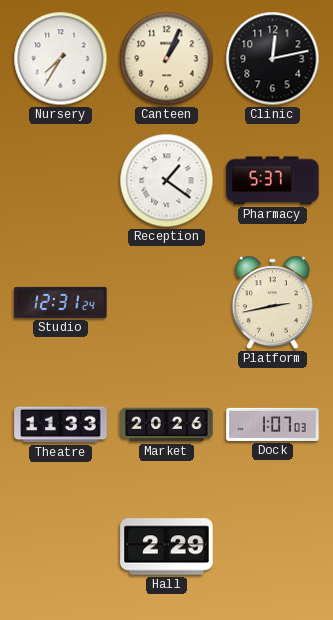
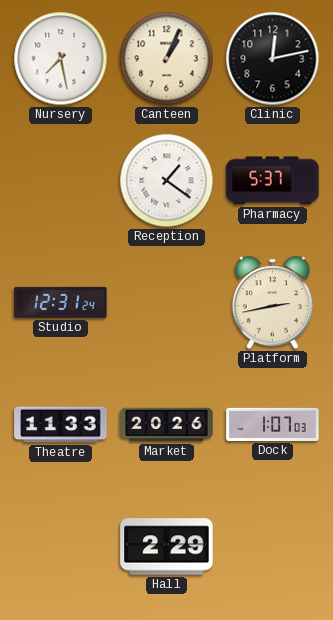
Nursery: 7:35 -> 7:28 (61, 59)
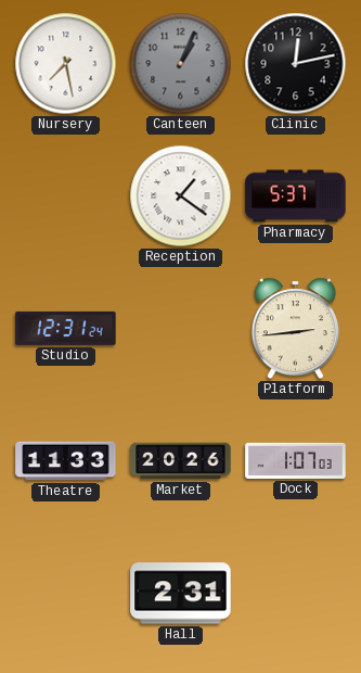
Canteen dial: cream -> grey (181, 64)
Platform: 2:43 -> 2:44 (295, 329)
Hall: 2:29 -> 2:31 (181, 594)
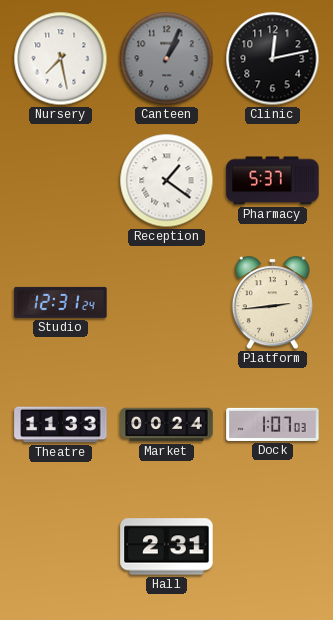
Market: 20:26 -> 00:24 (167, 425)
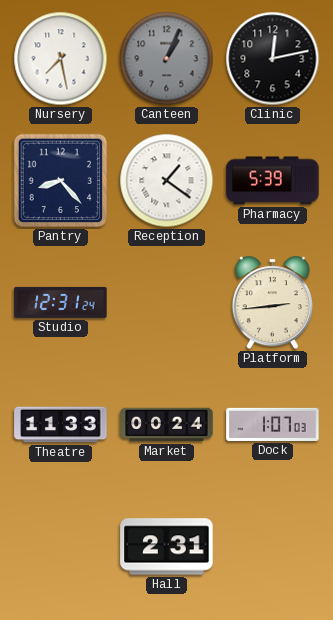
Pantry: none -> 8:23 (61, 181)
Pharmacy: 5:37 -> 5:39 (273, 181)
